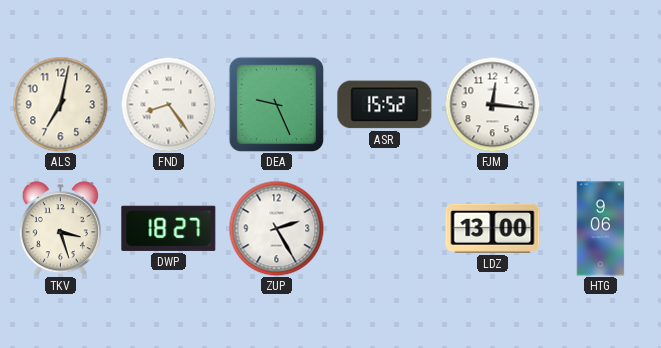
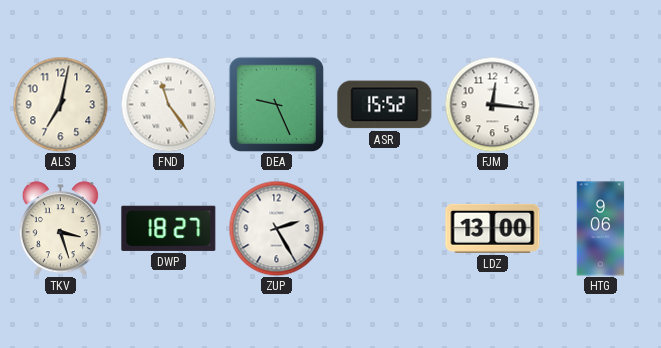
FND: 8:24 -> 11:24 (168, 104)
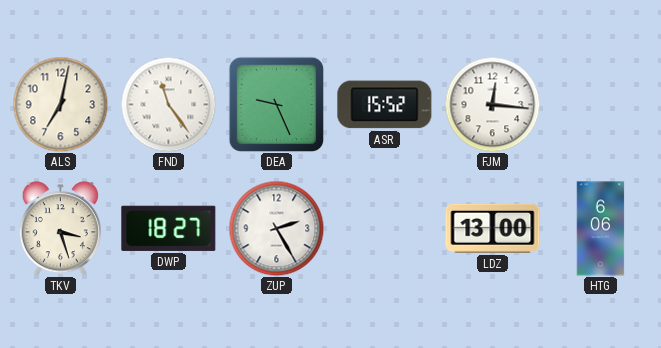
HTG: 9:06 -> 6:06 (601, 229)
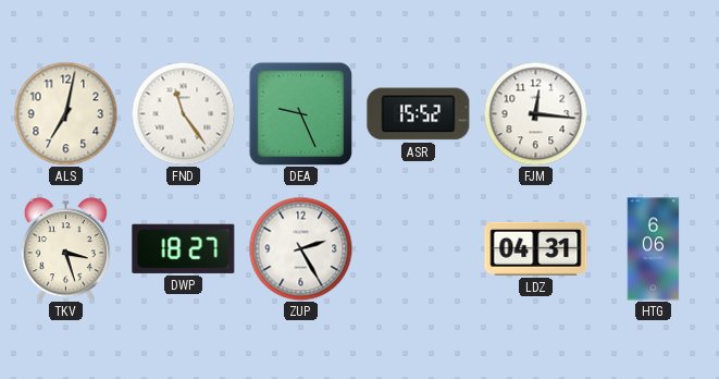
LDZ: 13:00 -> 04:31 (536, 248)
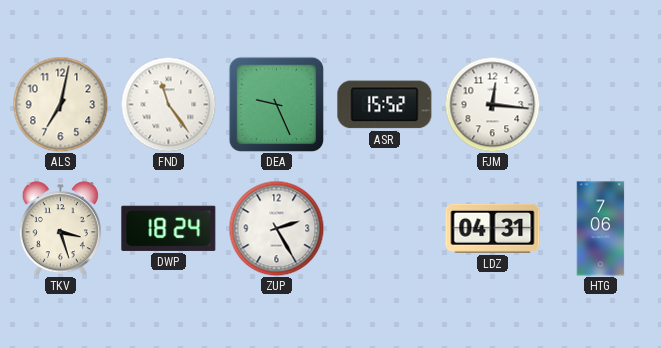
DWP: 18:27 -> 18:24 (169, 228)
HTG: 6:06 -> 7:06 (601, 229)
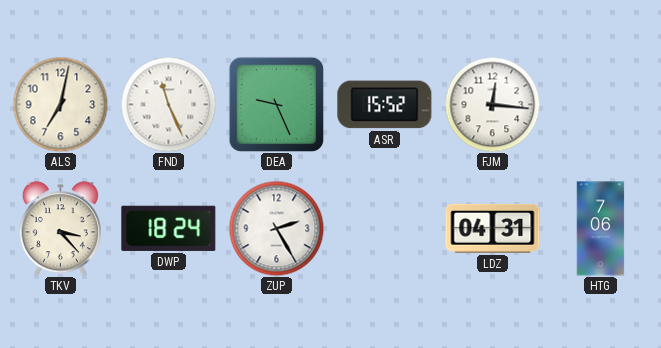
FND: 11:24 -> 11:26 (168, 104)
TKV: 3:27 -> 3:23 (60, 229)
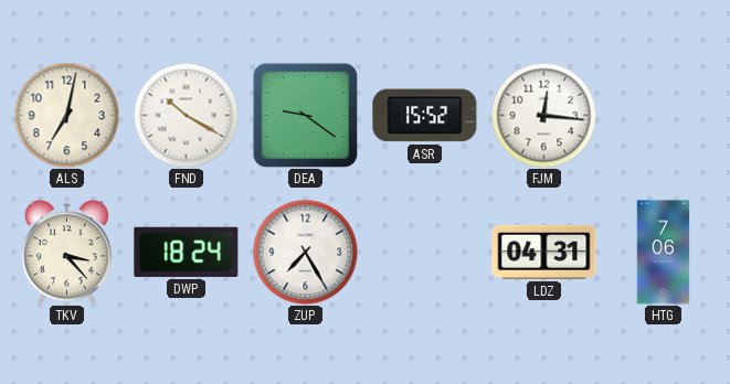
FND: 11:26 -> 10:20 (186, 115)
DEA: 9:26 -> 9:21 (305, 115)
ZUP: 2:25 -> 7:25 (305, 252)
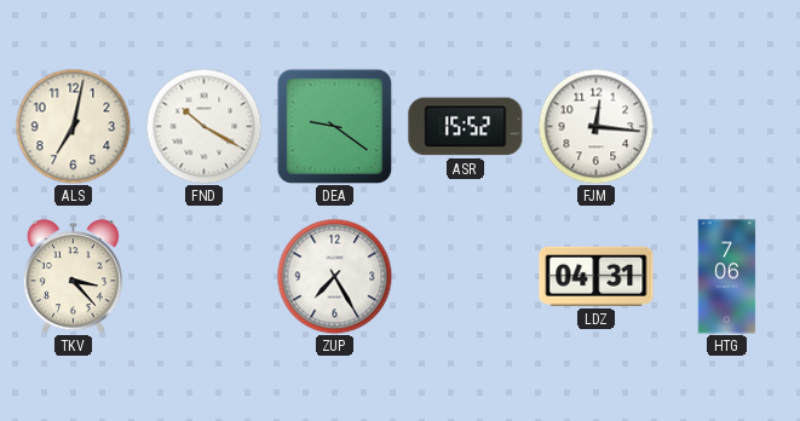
DWP: 18:24 -> none (187, 252)
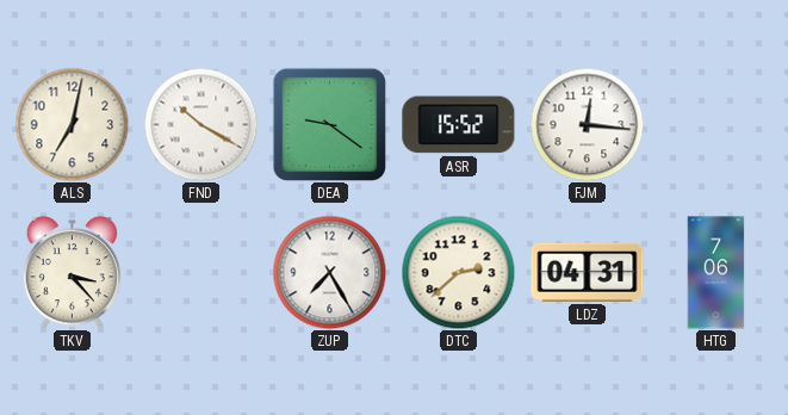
DTC: none -> 2:38 (458, 272)
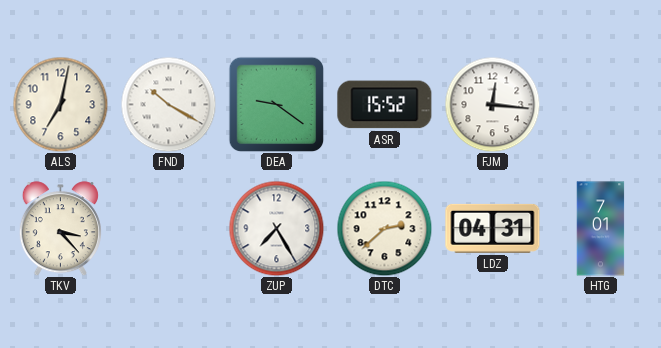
HTG: 7:06 -> 7:01 (601, 229)
